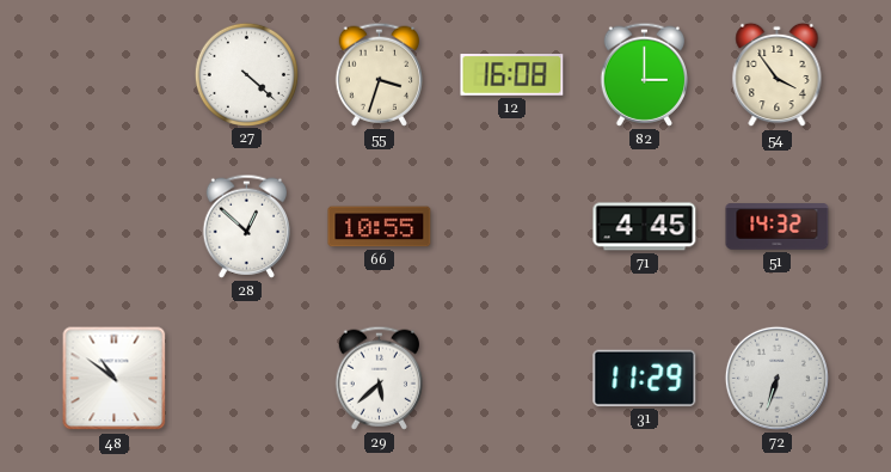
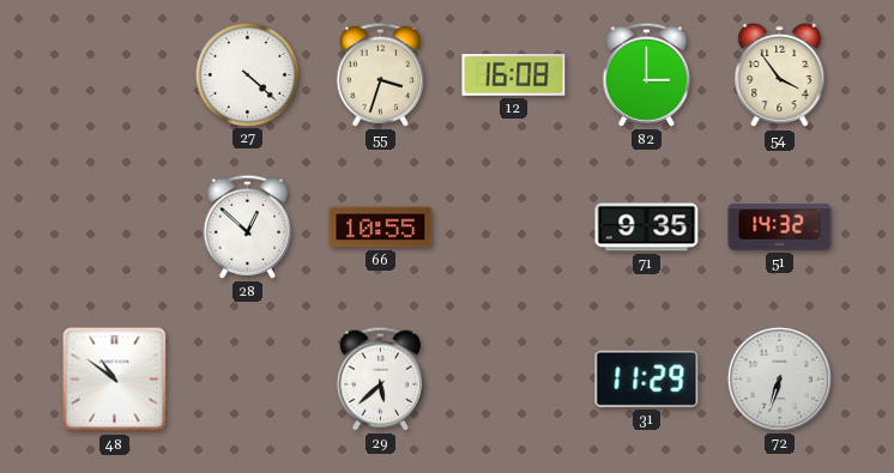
71: 4:45 -> 9:35 (647, 228)
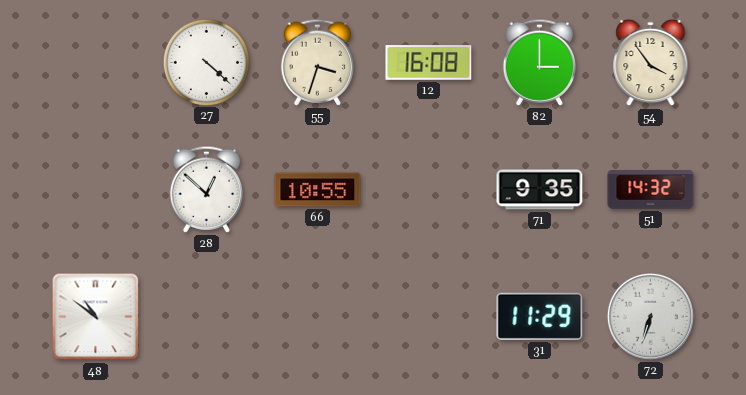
29: 5:38 -> none (380, 378)
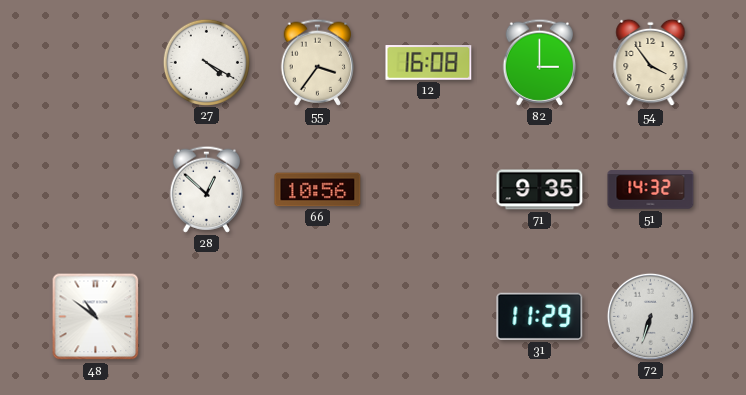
27: 4:22 -> 4:20 (206, 62)
55: 3:33 -> 3:36 (317, 62)
66: 10:55 -> 10:56 (318, 190)
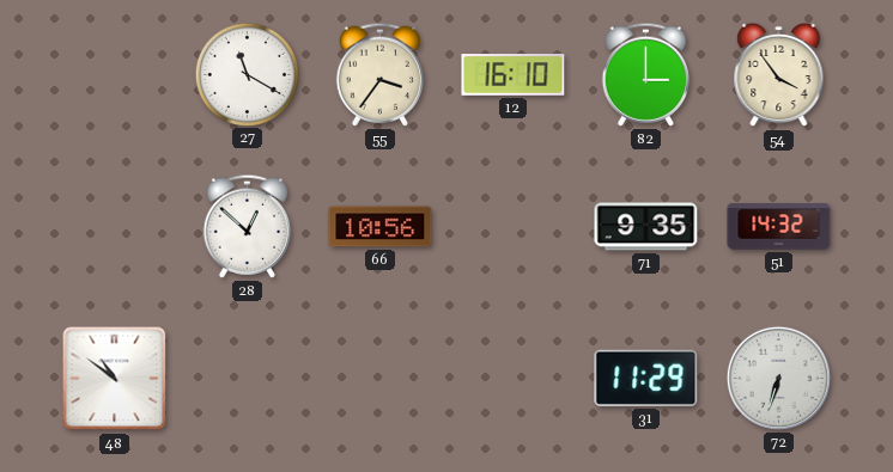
27: 4:20 -> 11:20 (247, 74)
12: 16:08 -> 16:10 (514, 75)
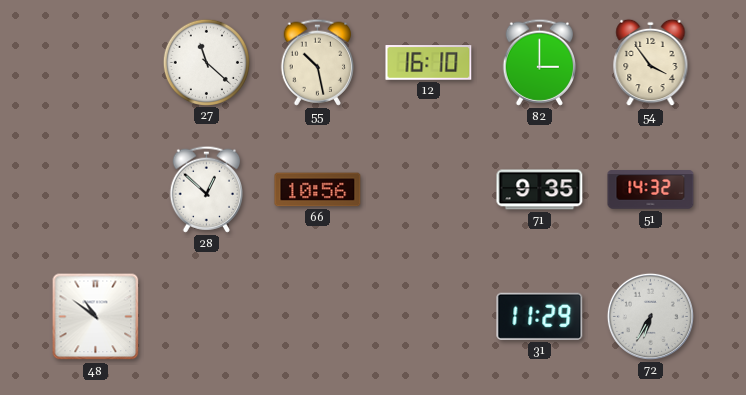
27: 11:20 -> 11:22 (206, 62)
55: 3:36 -> 10:28 (317, 62)
72: 6:33 -> 6:35 (650, 316)
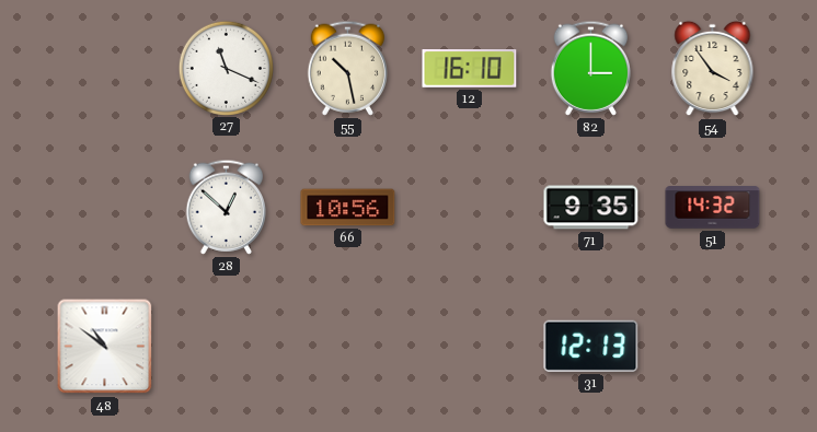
27: 11:22 -> 11:19 (226, 68)
31: 11:29 -> 12:13 (591, 346)
72: 6:35 -> none (650, 316)
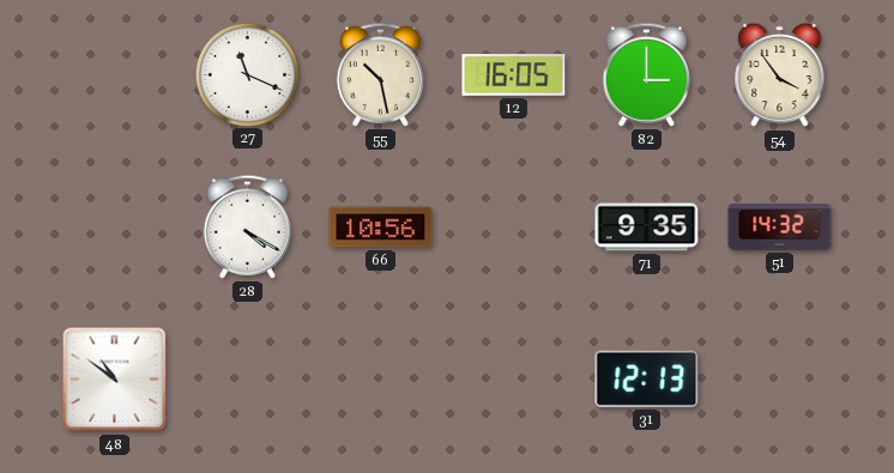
12: 16:10 -> 16:05 (514, 75)
28: 12:52 -> 4:20 (247, 226)
